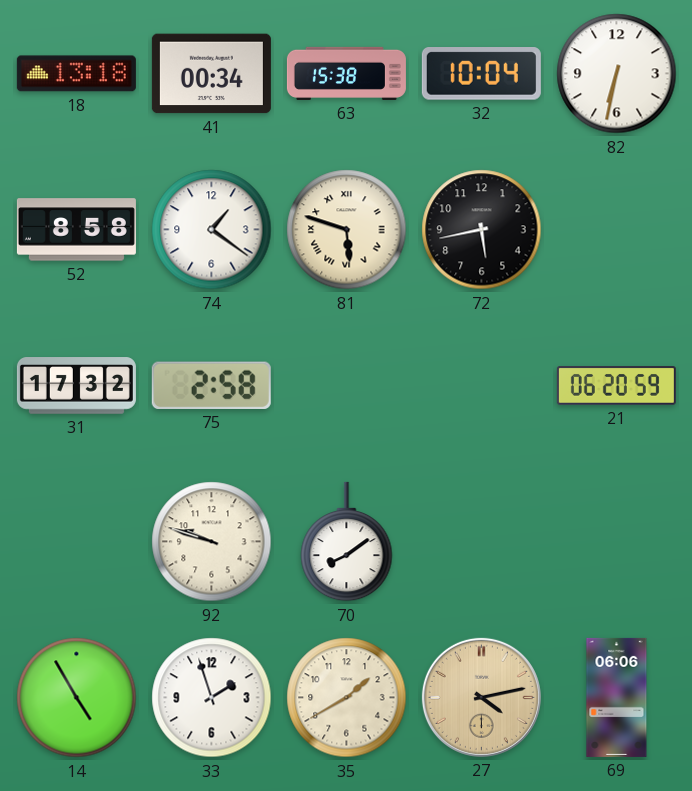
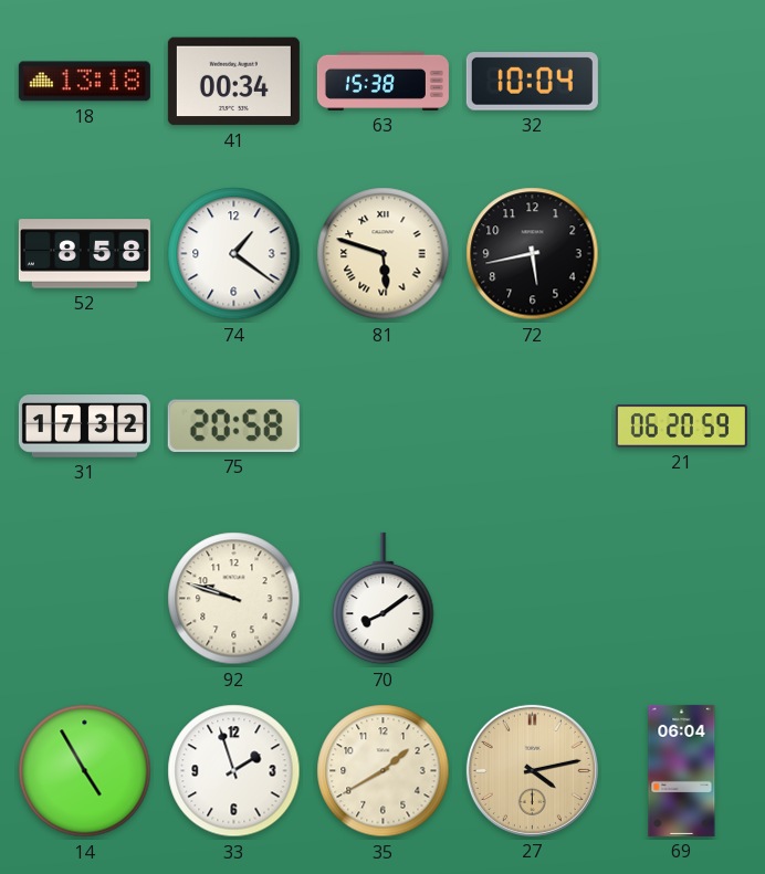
82: 6:32 -> none (617, 74)
75: 2:58 -> 20:58 (233, 425)
69: 06:06 -> 06:04 (682, 770)
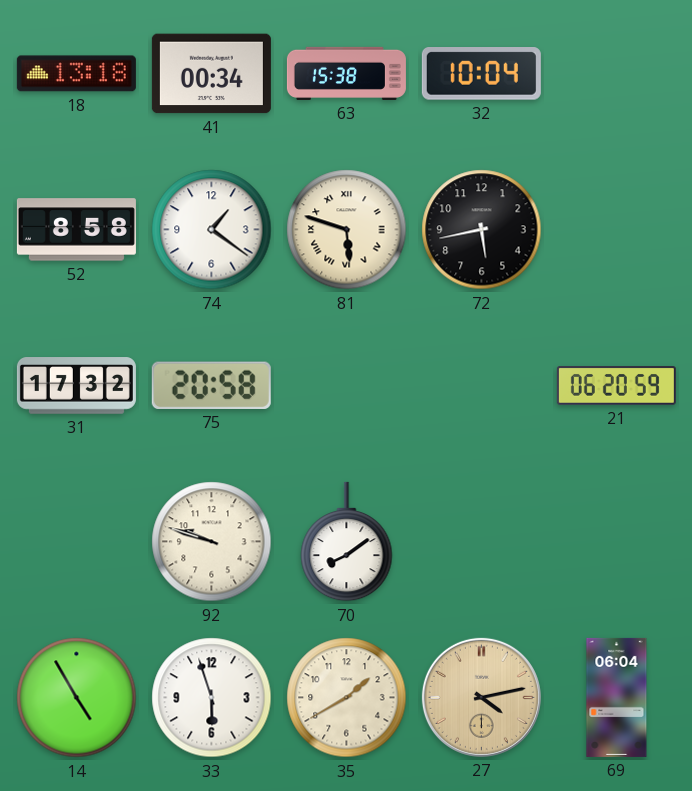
33: 1:57 -> 5:57 (212, 698)
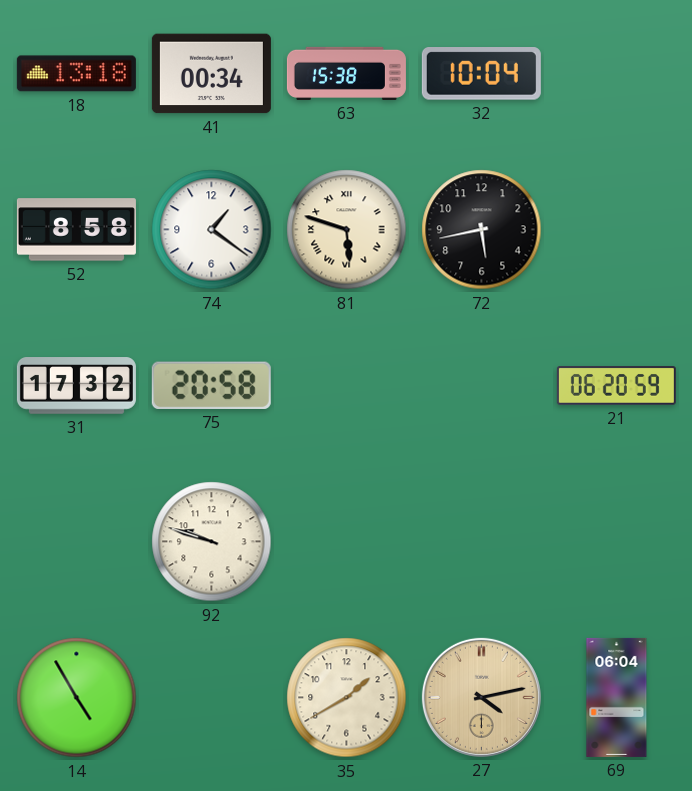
70: 8:09 -> none (347, 542)
33: 5:57 -> none (212, 698)
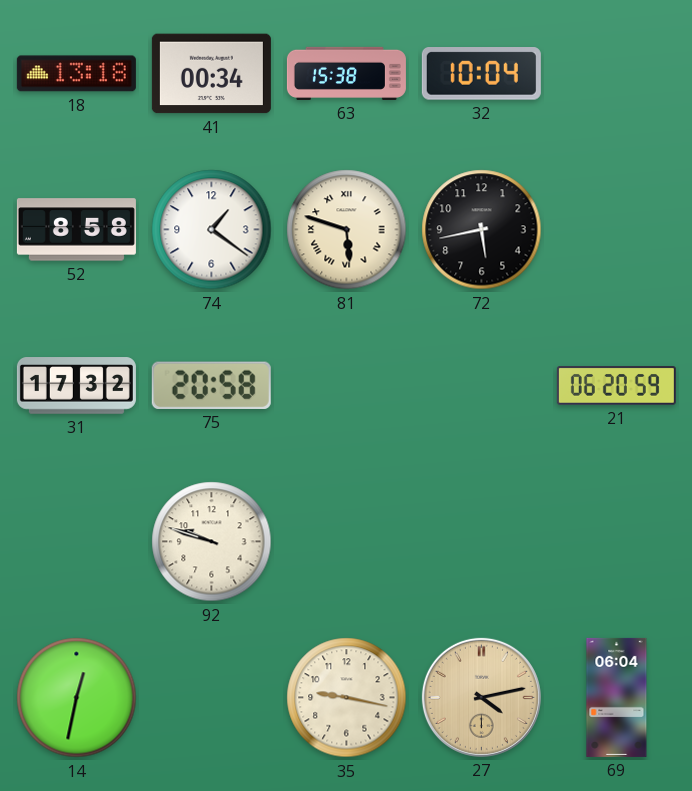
14: 4:55 -> 12:32 (77, 698)
35: 1:40 -> 9:17 (347, 698)
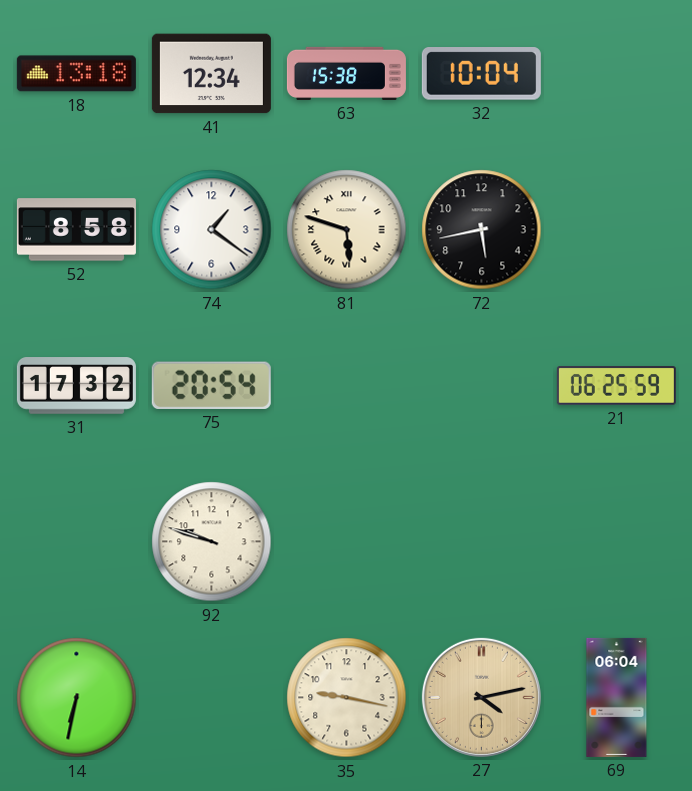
41: 00:34 -> 12:34 (211, 74)
75: 20:58 -> 20:54 (211, 385)
21: 06:20 -> 06:25 (616, 386)
14: 12:32 -> 6:32 (77, 698)
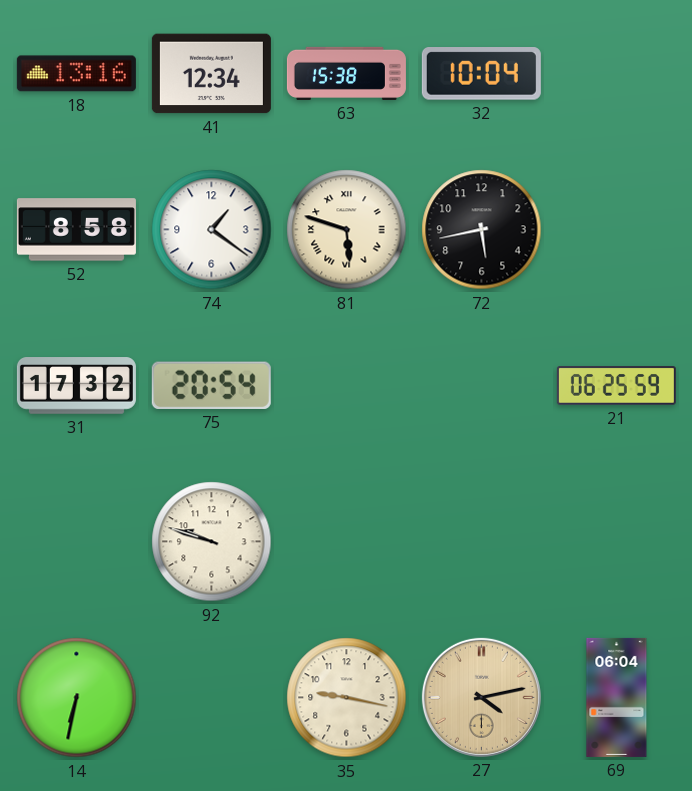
18: 13:18 -> 13:16 (76, 74)
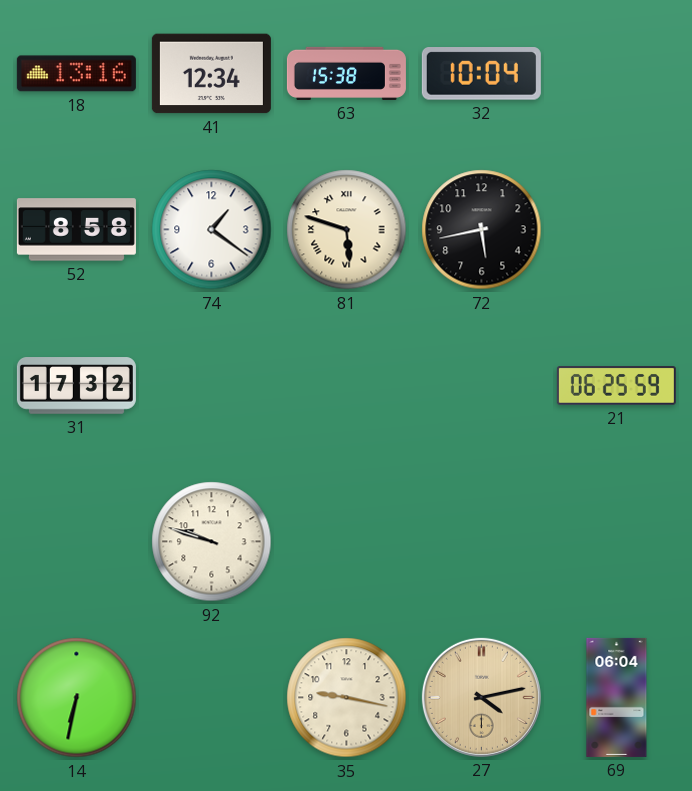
75: 20:54 -> none (211, 385)
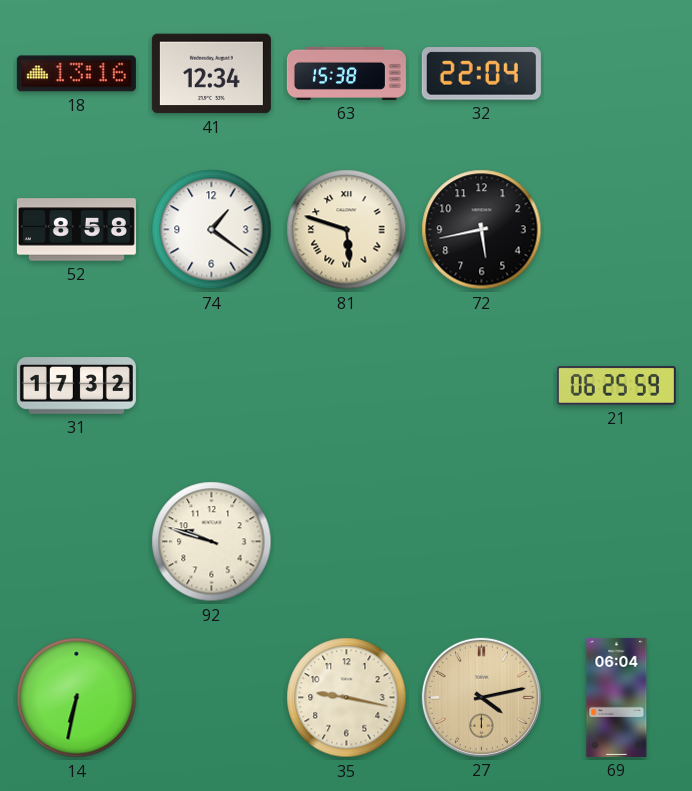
32: 10:04 -> 22:04 (481, 74)
